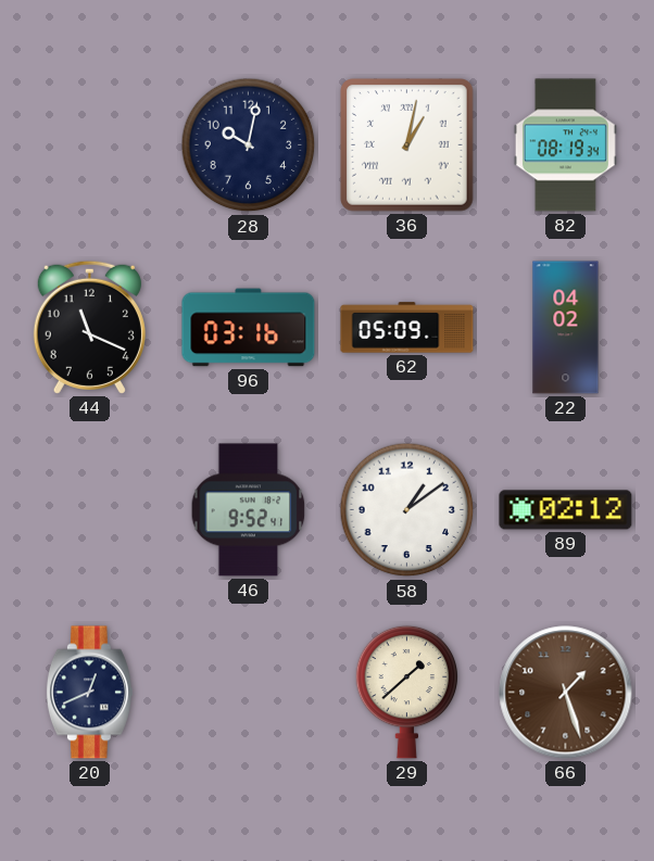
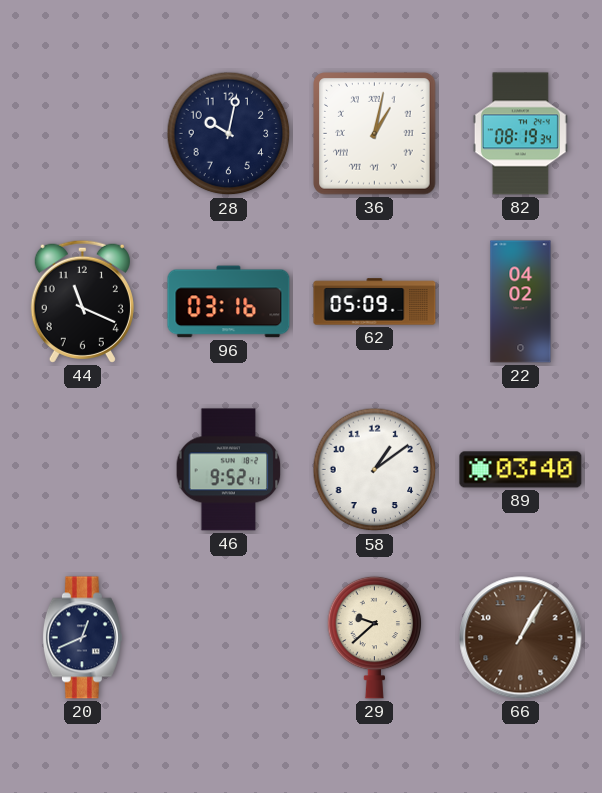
89: 02:12 -> 03:40 (521, 470)
29: 1:38 -> 9:38 (375, 637)
66: 1:27 -> 1:05 (521, 638)
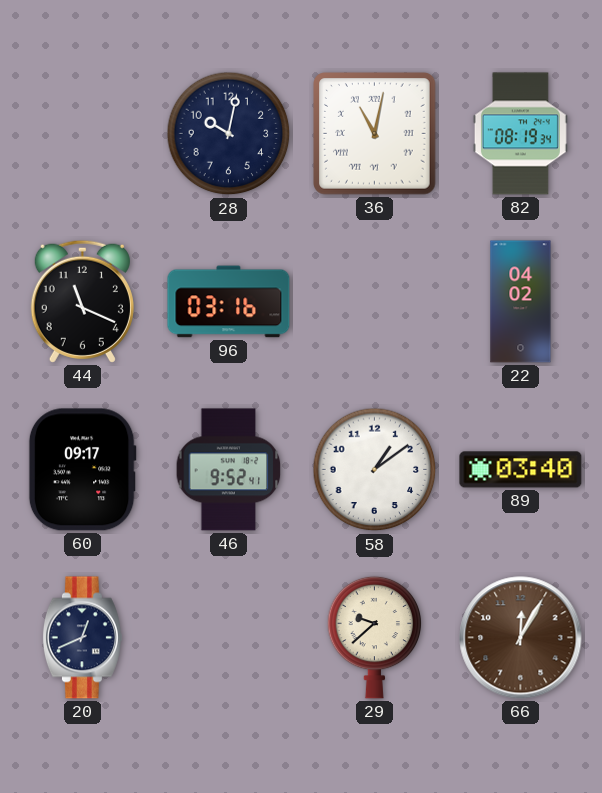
36: 1:02 -> 11:02 (375, 134)
62: 05:09 -> none (375, 302)
60: none -> 09:17 (82, 470)
66: 1:05 -> 12:05 (521, 638)
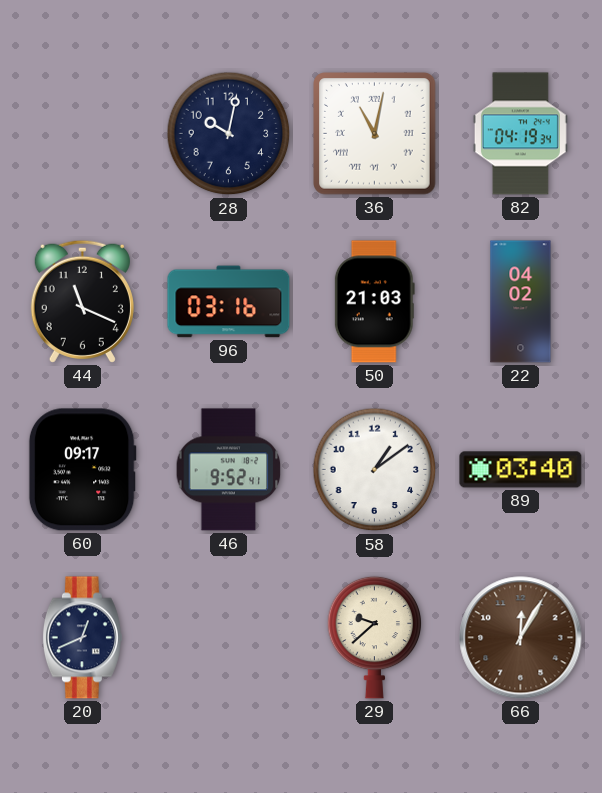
82: 08:19 -> 04:19 (520, 134)
50: none -> 21:03 (374, 302)
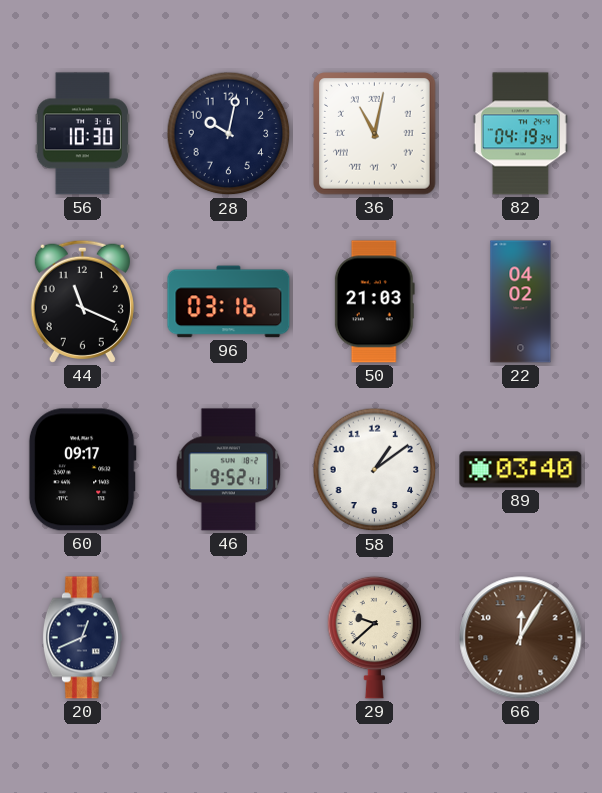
56: none -> 10:30 (82, 134)
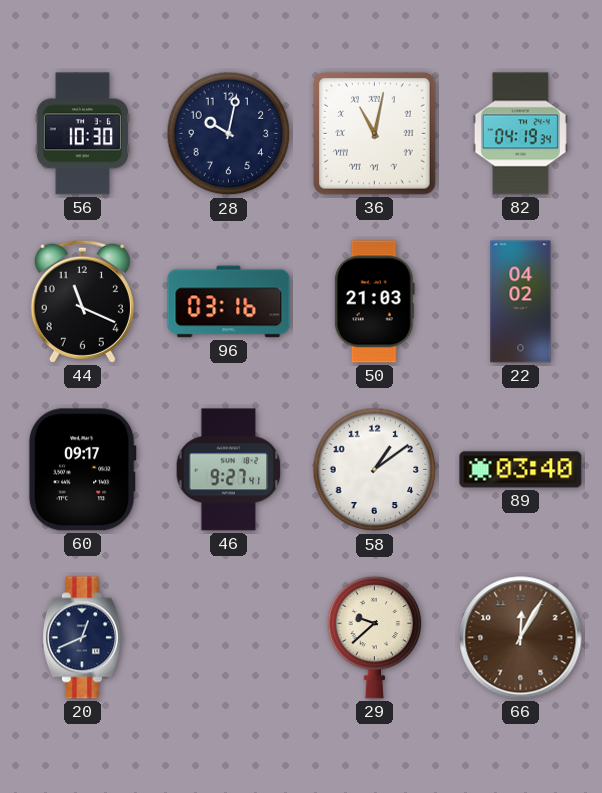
46: 9:52 -> 9:27 (229, 470)
